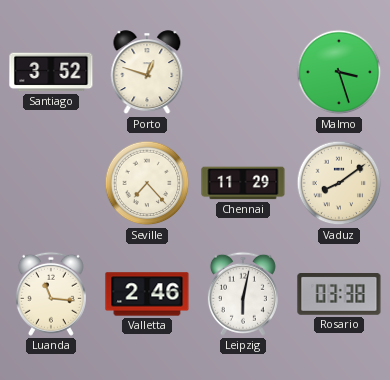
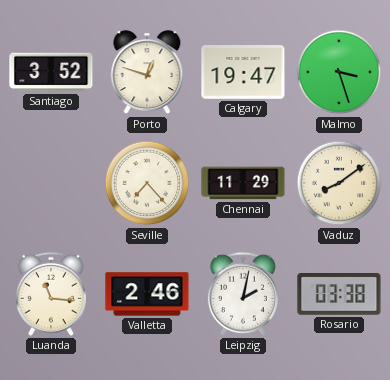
Calgary: none -> 19:47 (243, 73)
Leipzig: 6:02 -> 2:02 (243, 294)
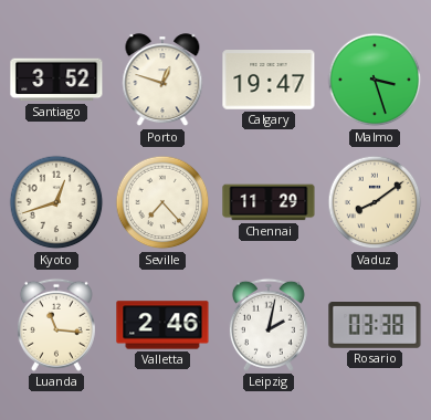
Kyoto: none -> 12:42 (56, 202)
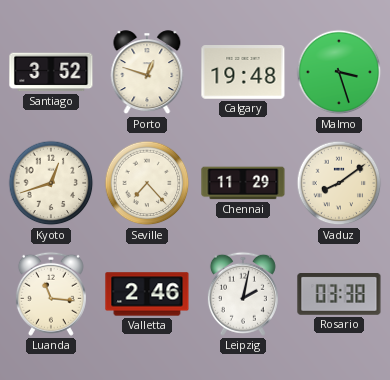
Calgary: 19:47 -> 19:48 (243, 73)
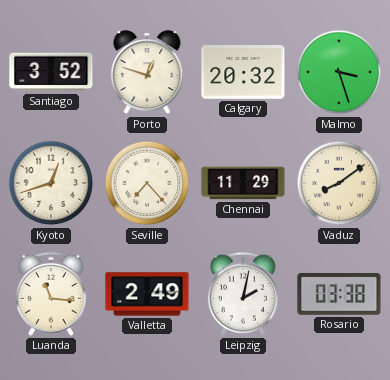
Calgary: 19:48 -> 20:32 (243, 73)
Valletta: 2:46 -> 2:49 (147, 294)
